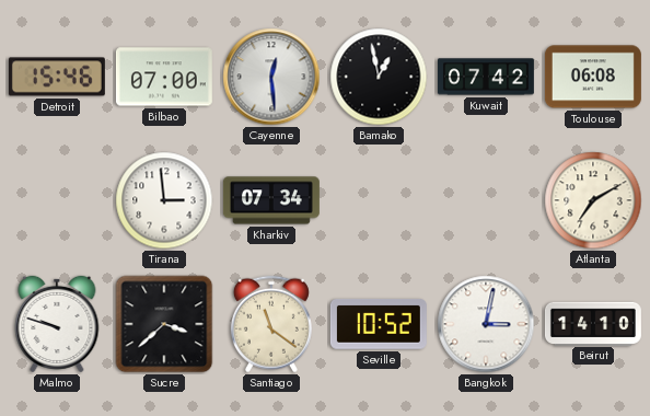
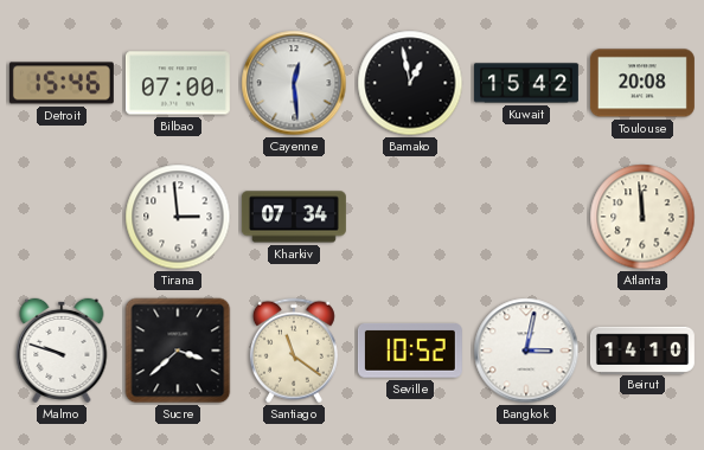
Kuwait: 07:42 -> 15:42 (526, 83)
Toulouse: 06:08 -> 20:08 (642, 83)
Atlanta: 7:10 -> 11:59 (642, 217)
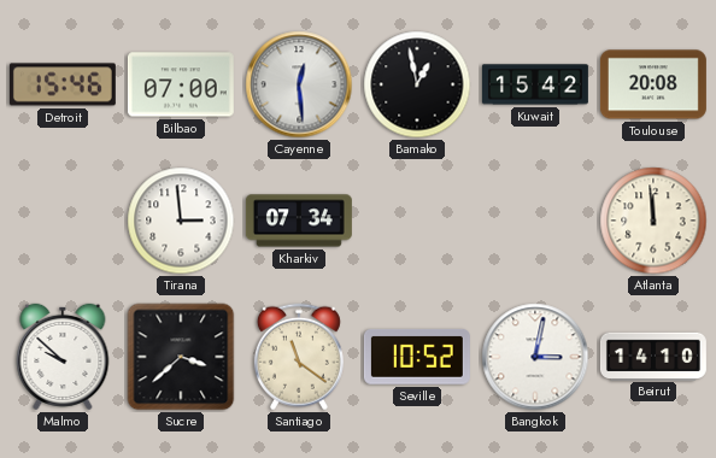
Malmo: 9:48 -> 9:52 (63, 357)
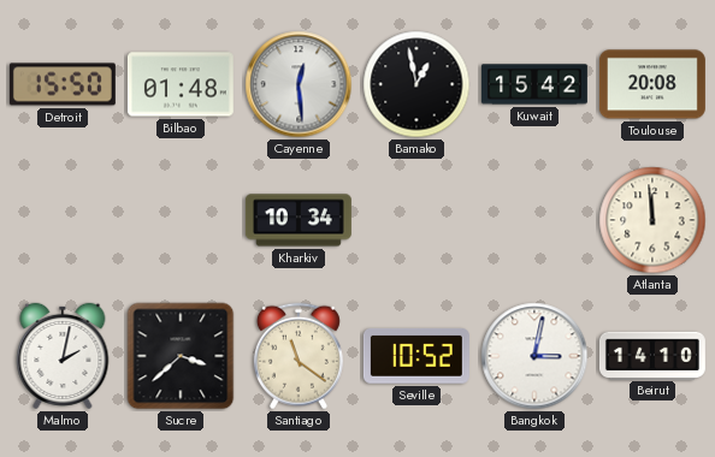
Detroit: 15:46 -> 15:50 (63, 84)
Bilbao: 07:00 -> 01:48 (181, 84)
Tirana: 2:59 -> none (181, 221)
Kharkiv: 07:34 -> 10:34 (299, 220)
Malmo: 9:52 -> 2:02 (63, 356)
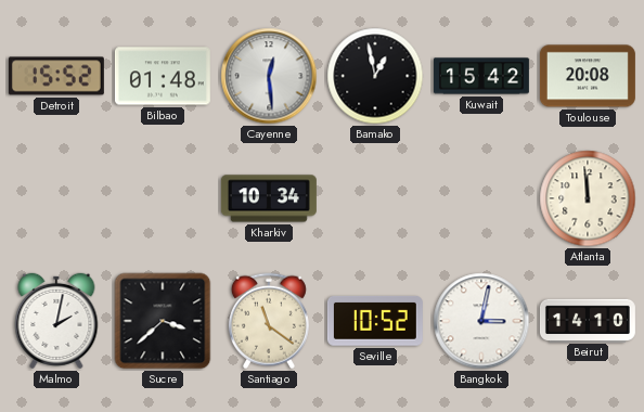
Detroit: 15:50 -> 15:52 (56, 76)
